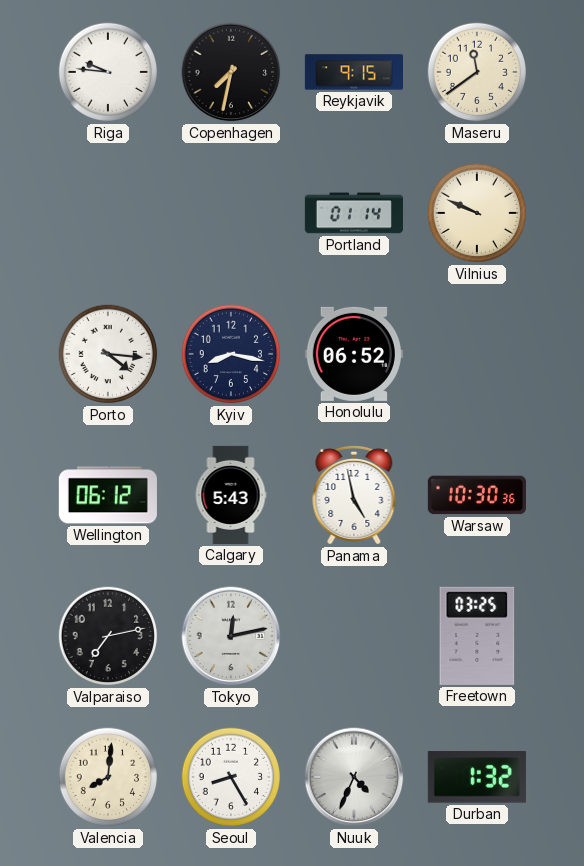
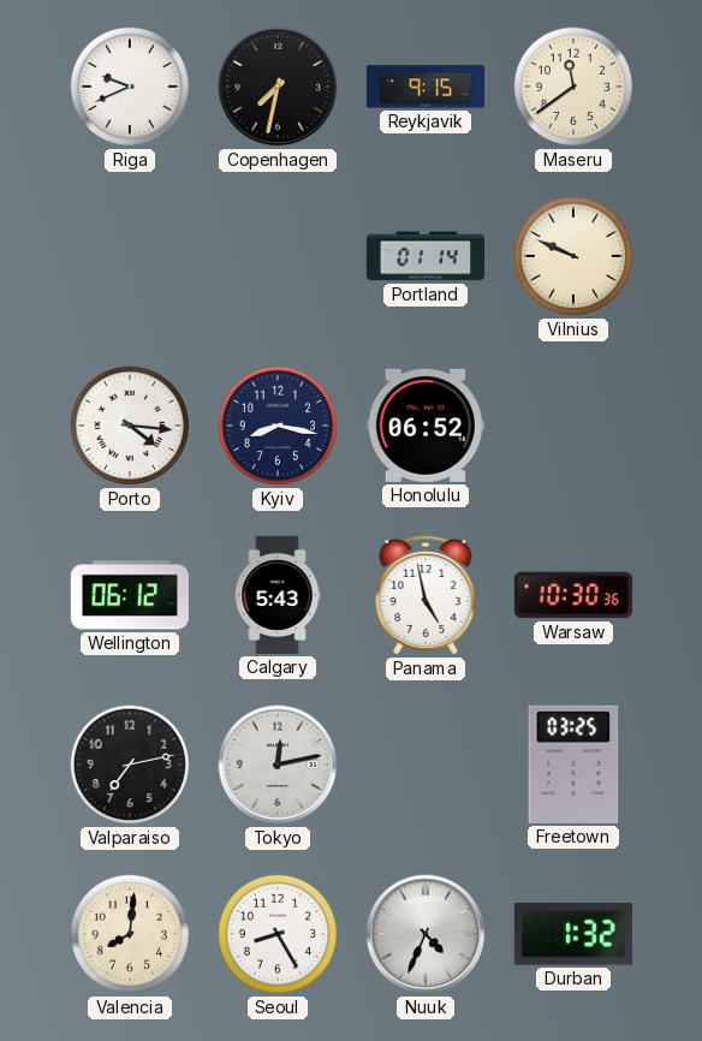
Riga: 9:46 -> 9:41 (130, 87)
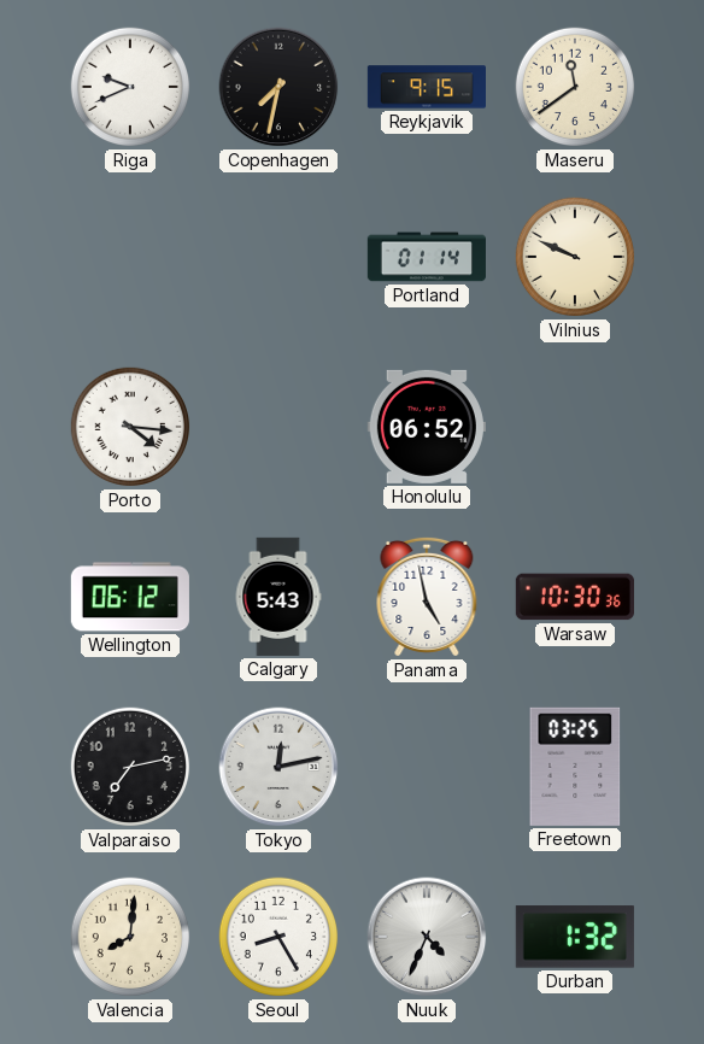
Kyiv: 8:17 -> none (278, 426)
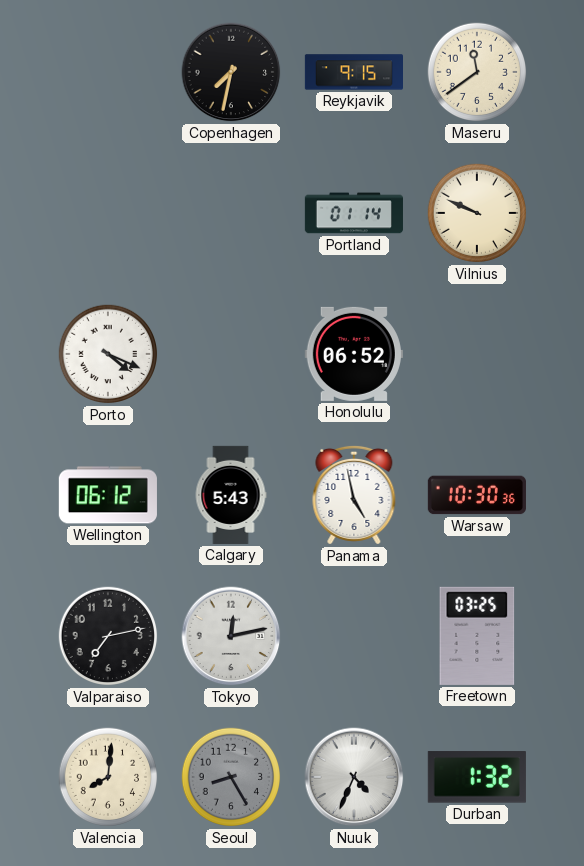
Riga: 9:41 -> none (130, 87)
Porto: 4:16 -> 4:19 (108, 354)
Seoul dial: white -> grey (231, 777)
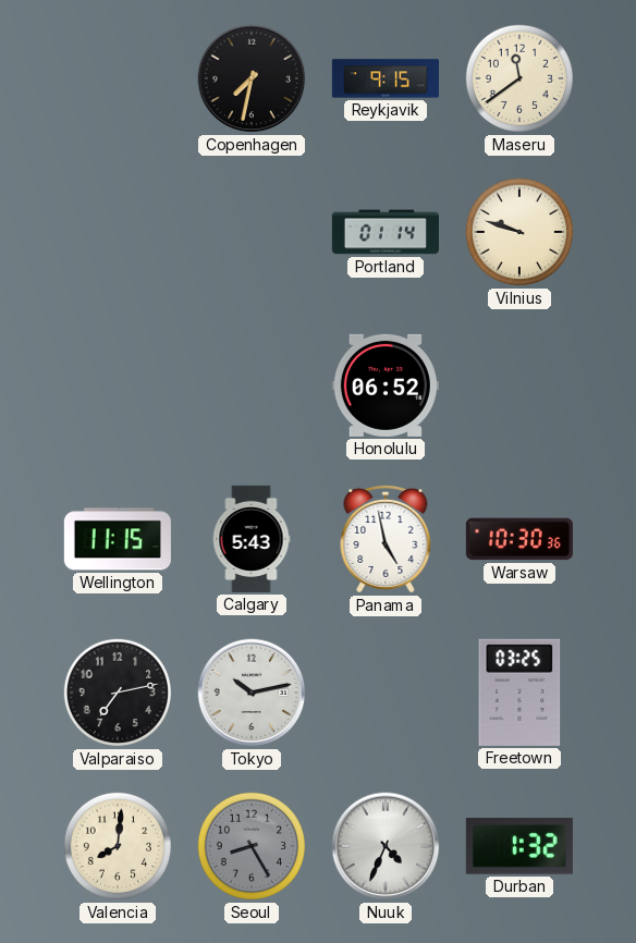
Vilnius: 9:49 -> 9:48 (519, 232)
Porto: 4:19 -> none (108, 354)
Wellington: 06:12 -> 11:15 (118, 539)
Tokyo: 12:13 -> 10:13 (252, 693)
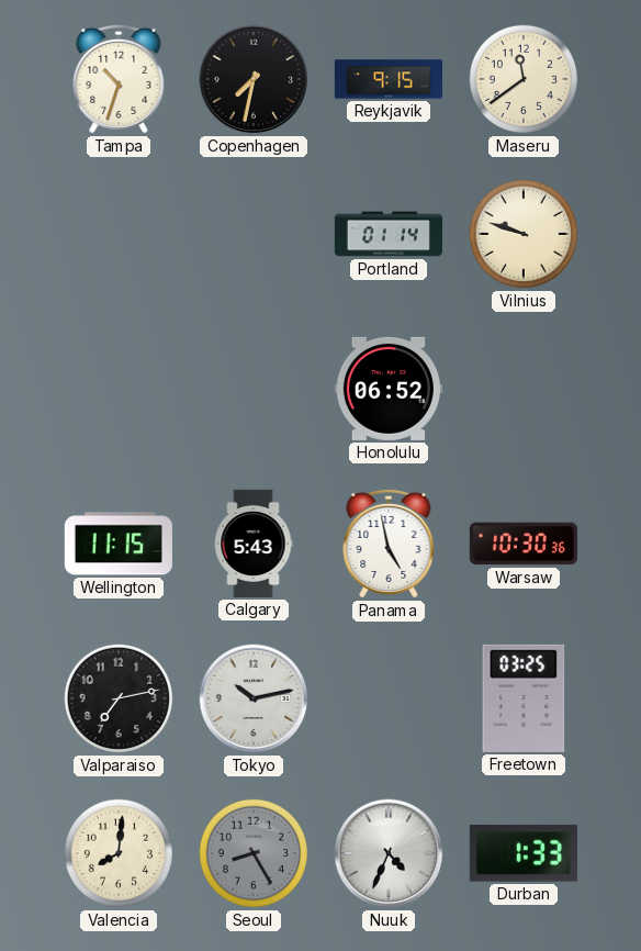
Tampa: none -> 10:33 (119, 79)
Durban: 1:32 -> 1:33 (524, 853)
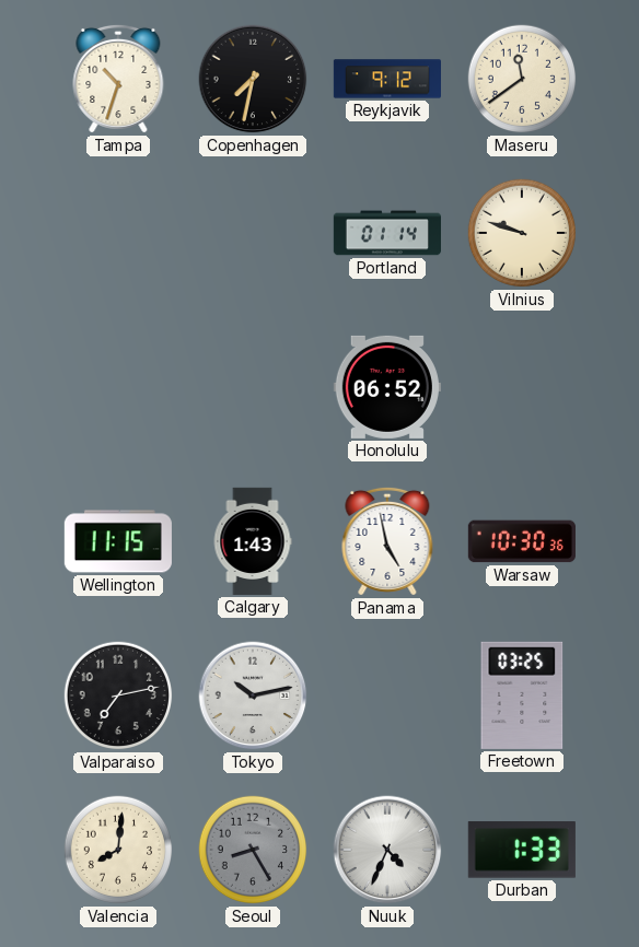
Reykjavik: 9:15 -> 9:12 (386, 79)
Calgary: 5:43 -> 1:43 (253, 541)
